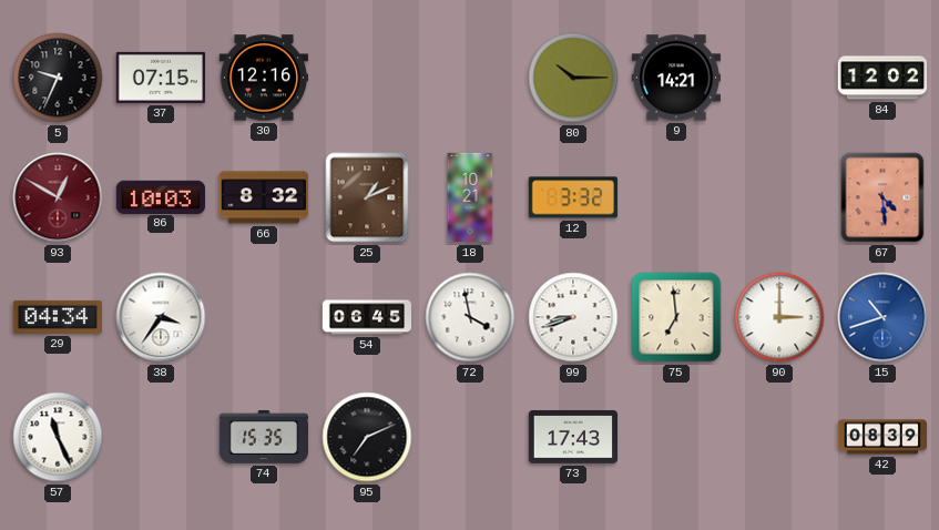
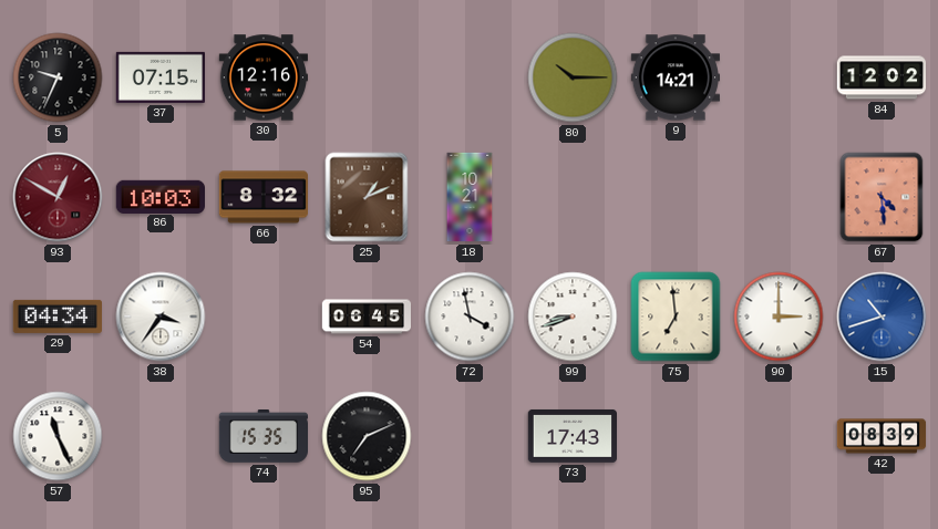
12: 3:32 -> none (573, 197)
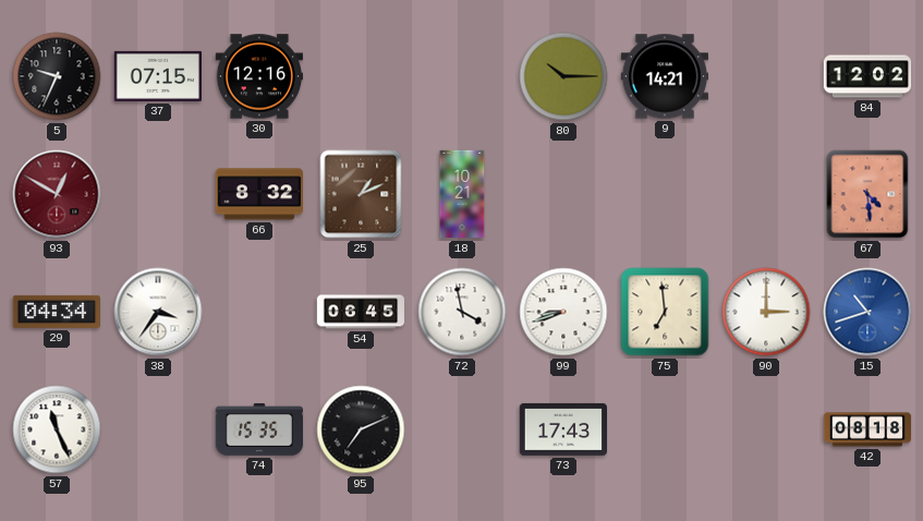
86: 10:03 -> none (159, 196)
42: 08:39 -> 08:18 (867, 429)
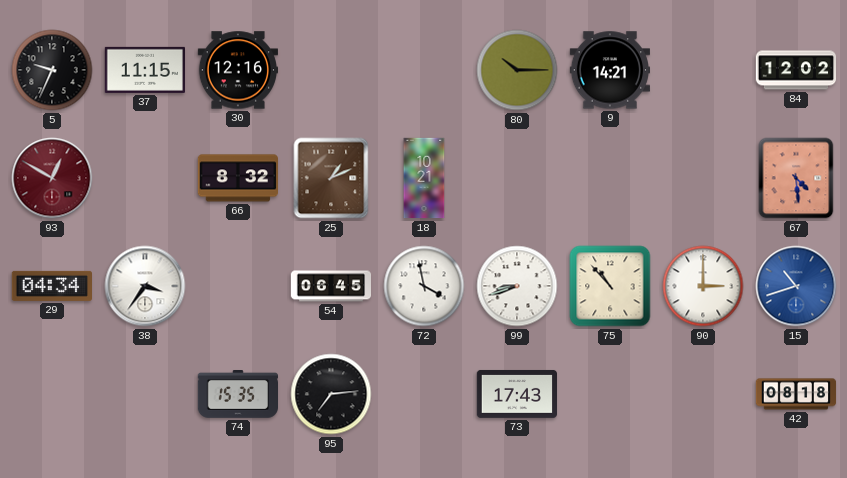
37: 07:15 -> 11:15 (144, 70)
75: 6:59 -> 10:53 (610, 286)
57: 11:26 -> none (57, 429)
95: 7:11 -> 7:14 (331, 394)
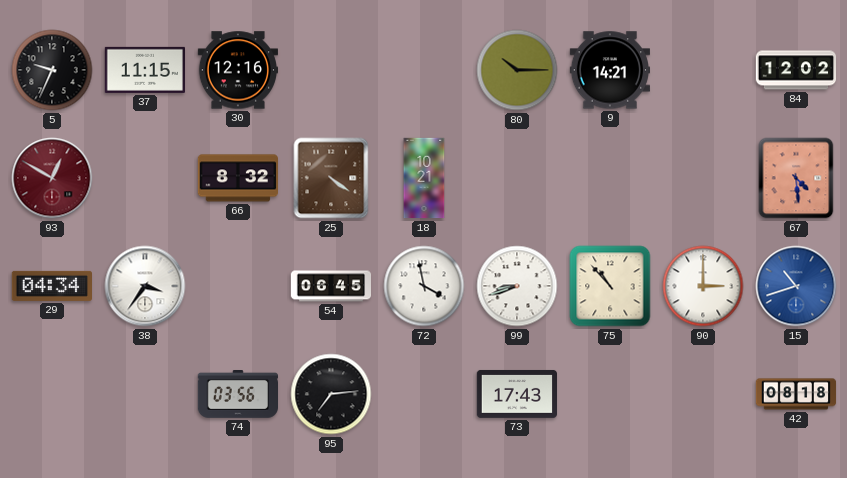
25: 1:11 -> 4:21 (331, 178)
74: 15:35 -> 03:56 (237, 395)
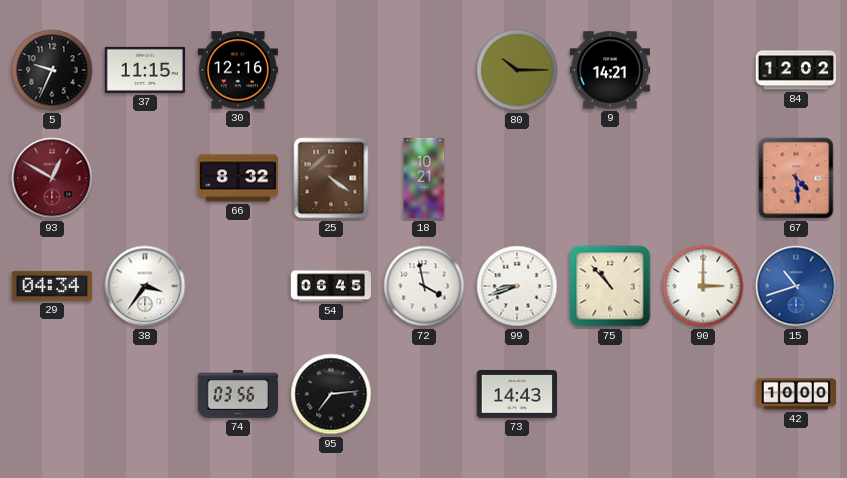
73: 17:43 -> 14:43 (516, 394)
42: 08:18 -> 10:00 (796, 394)
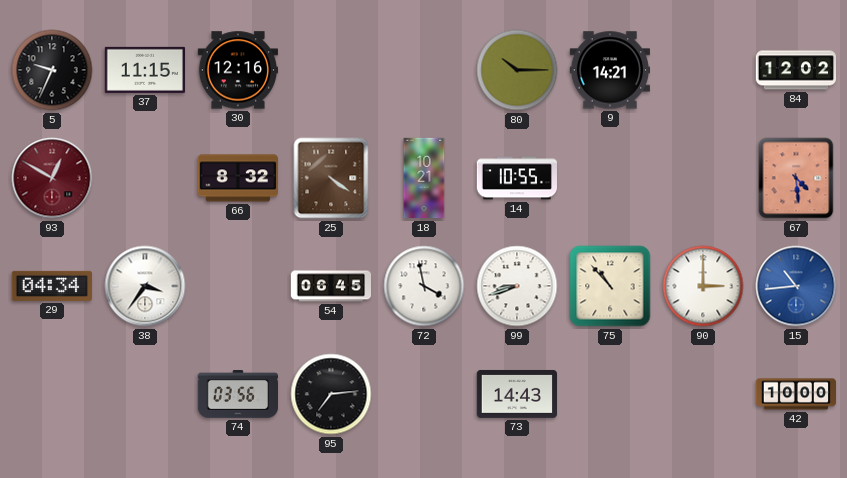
14: none -> 10:55 (516, 178)
15: 10:42 -> 10:44 (796, 286)
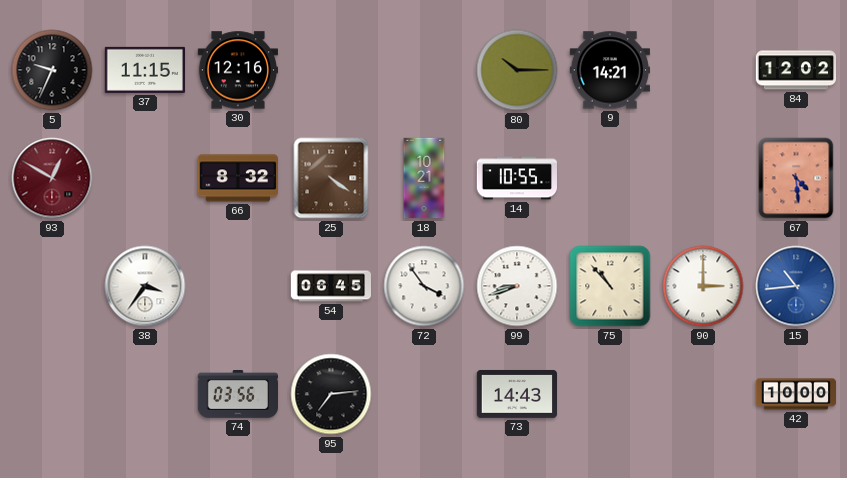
29: 04:34 -> none (51, 286)
72: 3:58 -> 3:54 (424, 286)
